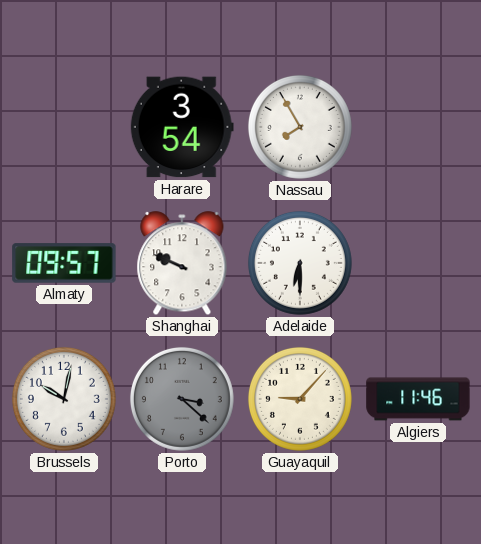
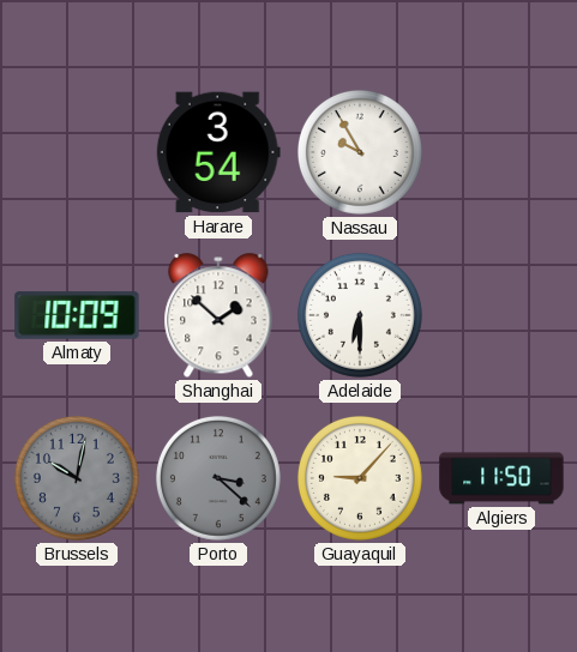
Nassau: 7:55 -> 9:55 (360, 152)
Almaty: 09:57 -> 10:09 (77, 315)
Shanghai: 9:49 -> 1:52 (218, 316)
Brussels dial: white -> grey (77, 478)
Algiers: 11:46 -> 11:50 (501, 478)
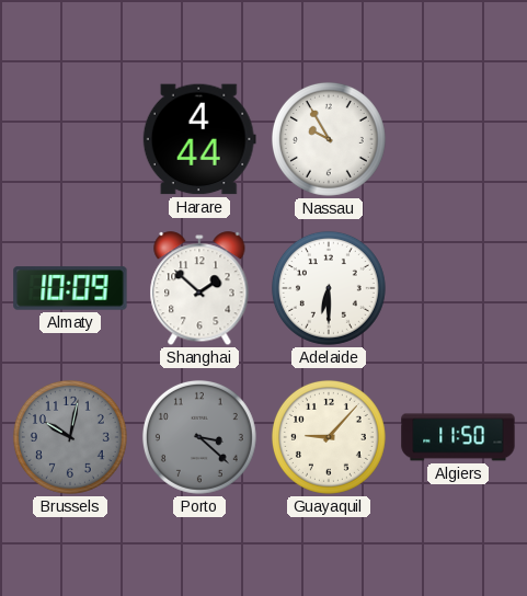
Harare: 3:54 -> 4:44 (199, 139)
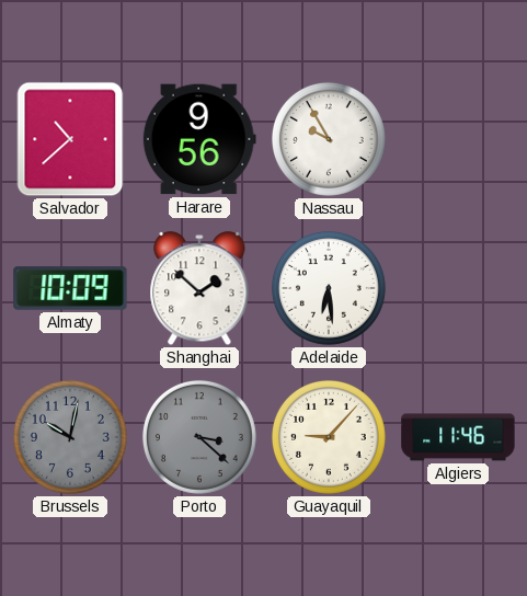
Salvador: none -> 10:38 (70, 139)
Harare: 4:44 -> 9:56 (199, 139)
Adelaide: 6:30 -> 6:29 (329, 288)
Algiers: 11:50 -> 11:46 (458, 437)
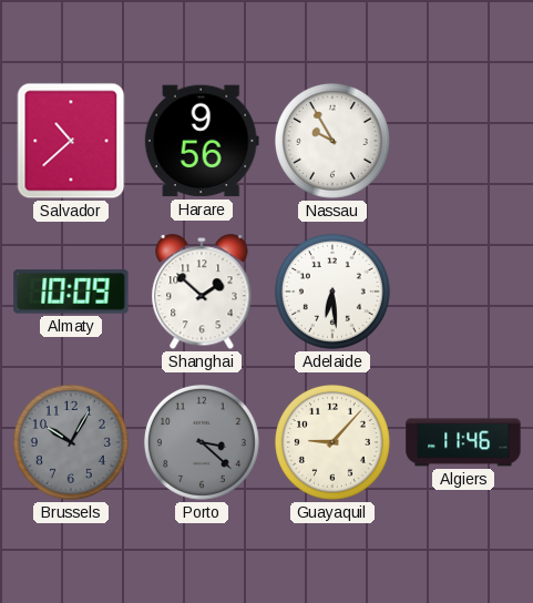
Brussels: 10:02 -> 10:05 (71, 442)
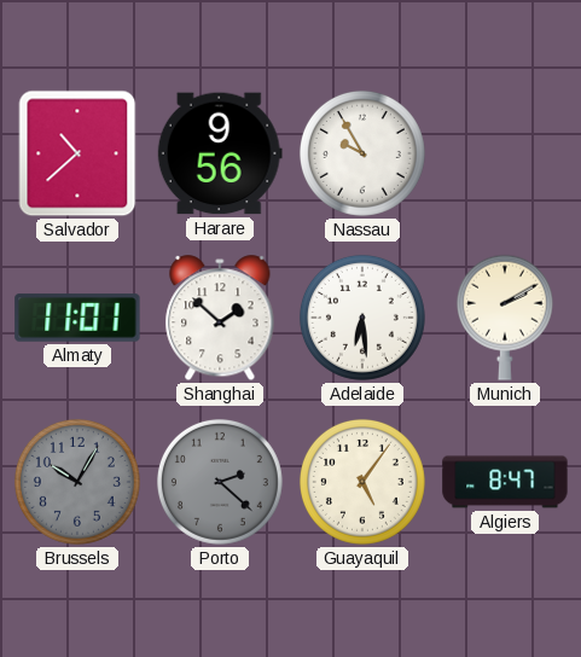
Almaty: 10:09 -> 11:01 (77, 318)
Munich: none -> 2:10 (505, 318)
Porto: 3:22 -> 2:22 (220, 482)
Guayaquil: 9:07 -> 5:06 (362, 482)
Algiers: 11:46 -> 8:47 (505, 482)
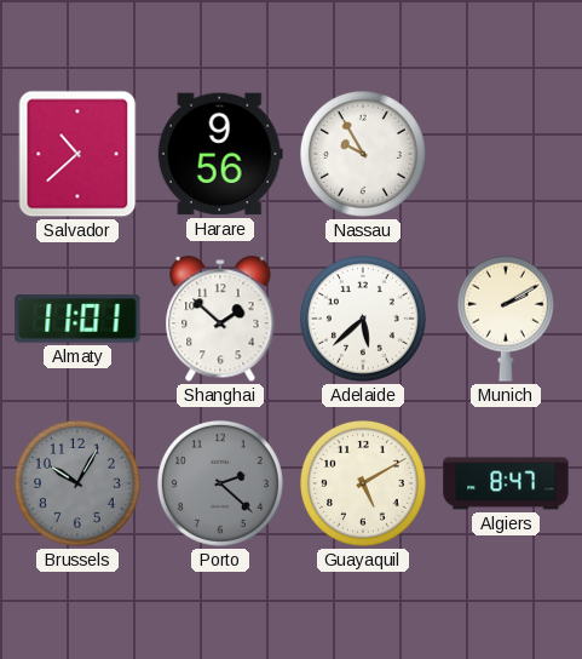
Adelaide: 6:29 -> 5:38 (363, 319)
Guayaquil: 5:06 -> 5:10 (363, 483)
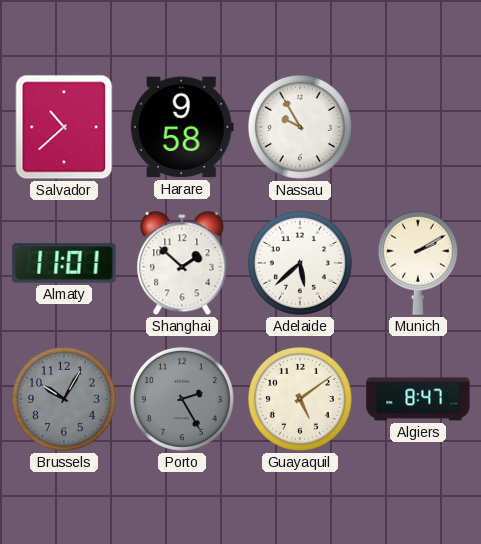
Harare: 9:56 -> 9:58 (182, 127)
Porto: 2:22 -> 2:25 (182, 399)
Guayaquil: 5:10 -> 5:09 (300, 399)
